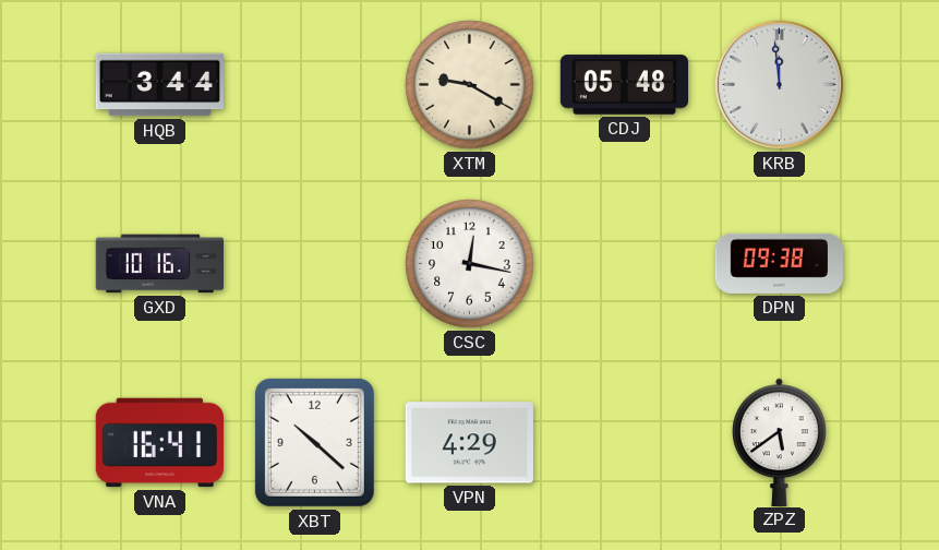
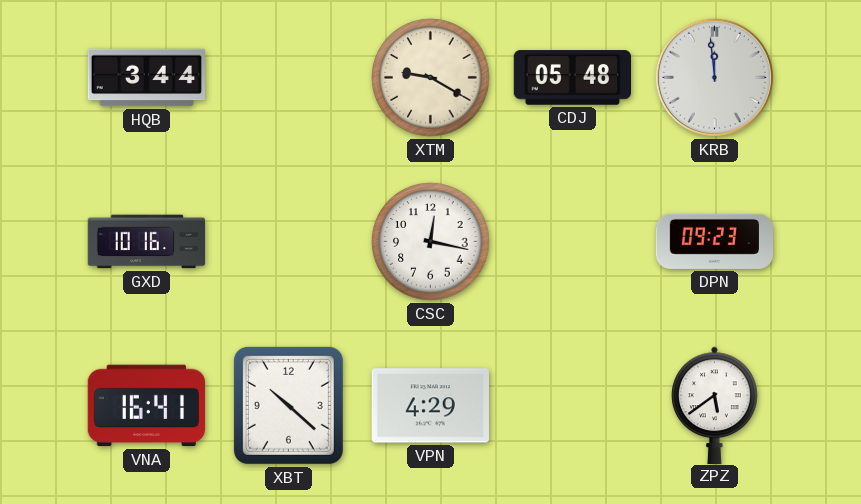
DPN: 09:38 -> 09:23 (714, 241)
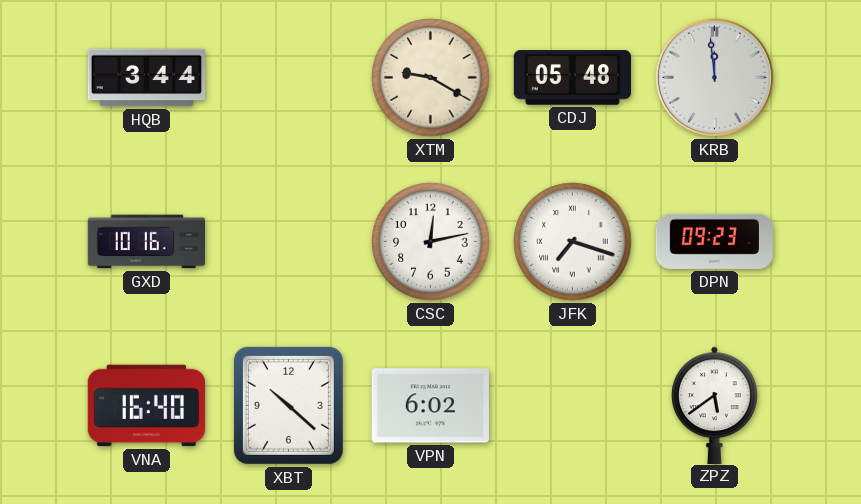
CSC: 12:17 -> 12:13 (431, 242)
JFK: none -> 7:18 (573, 242)
VNA: 16:41 -> 16:40 (146, 406)
VPN: 4:29 -> 6:02 (430, 406)
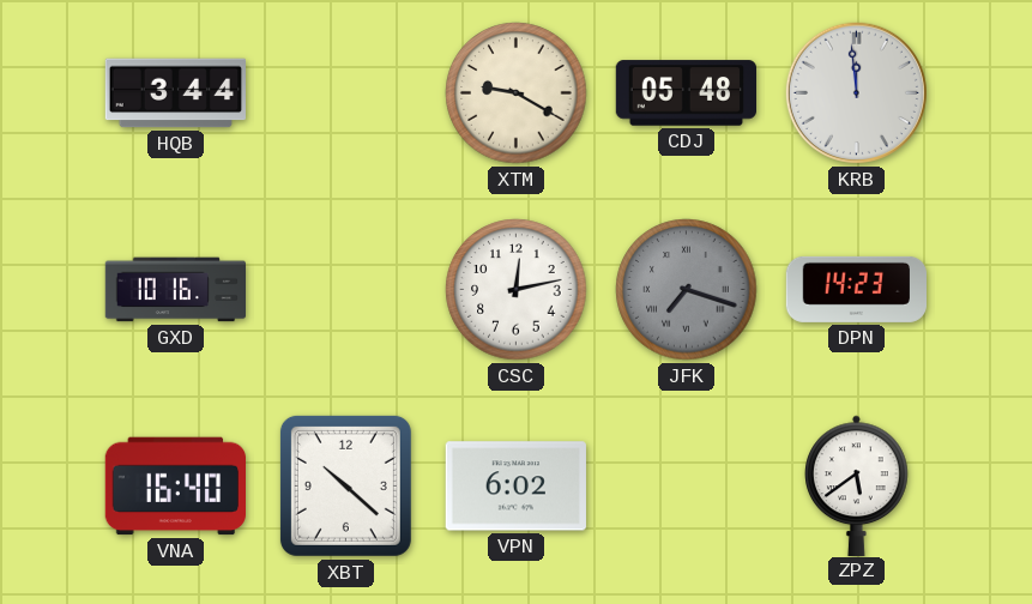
JFK dial: white -> grey (687, 290)
DPN: 09:23 -> 14:23 (856, 289)
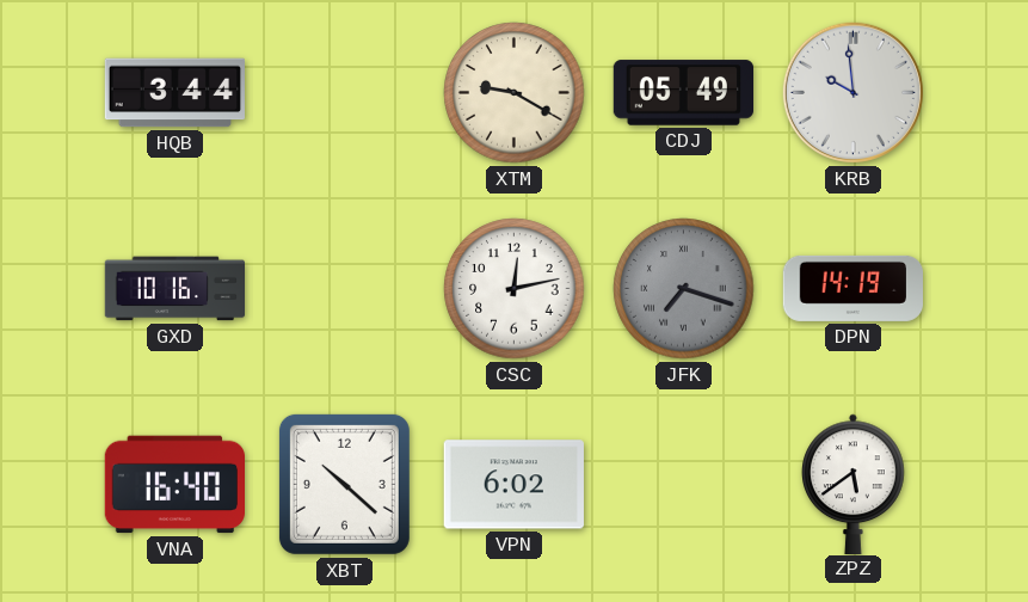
CDJ: 05:48 -> 05:49 (683, 93)
KRB: 11:59 -> 9:59 (852, 92)
DPN: 14:23 -> 14:19 (852, 288)
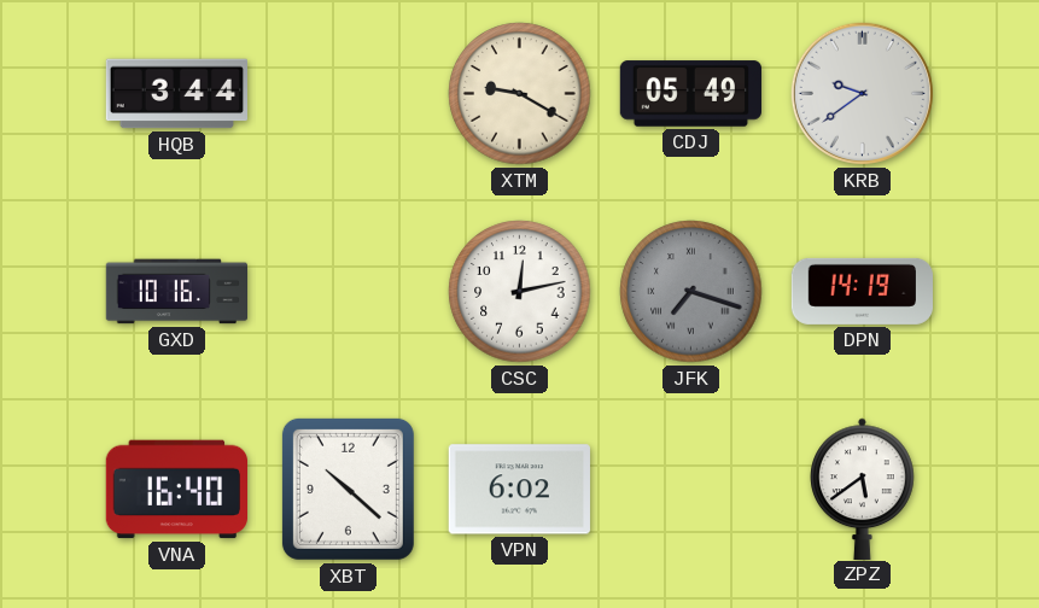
KRB: 9:59 -> 9:39 (862, 93)
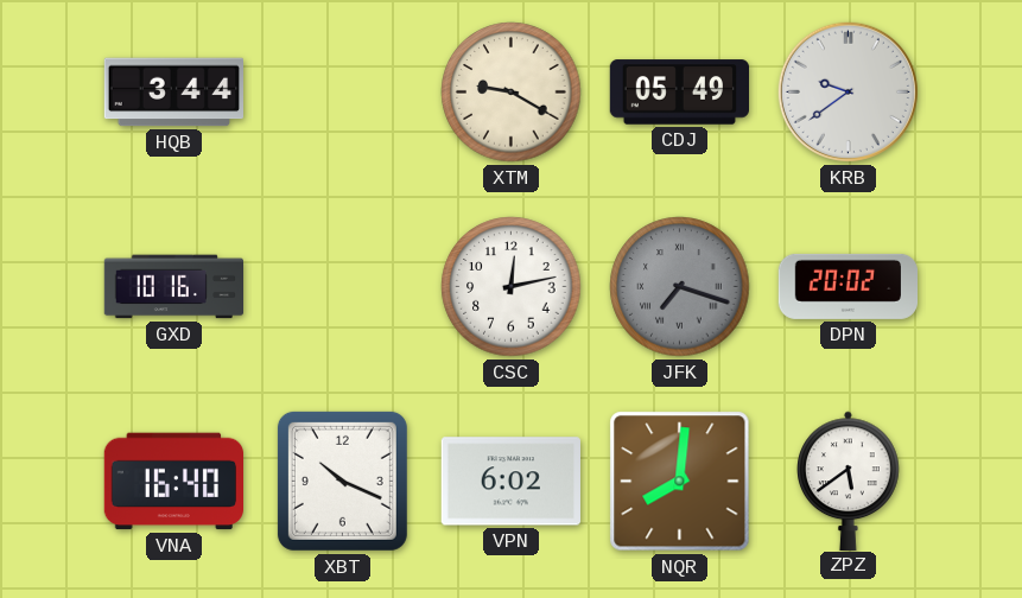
DPN: 14:19 -> 20:02 (848, 286)
XBT: 10:22 -> 10:19 (342, 481)
NQR: none -> 8:01 (680, 482)
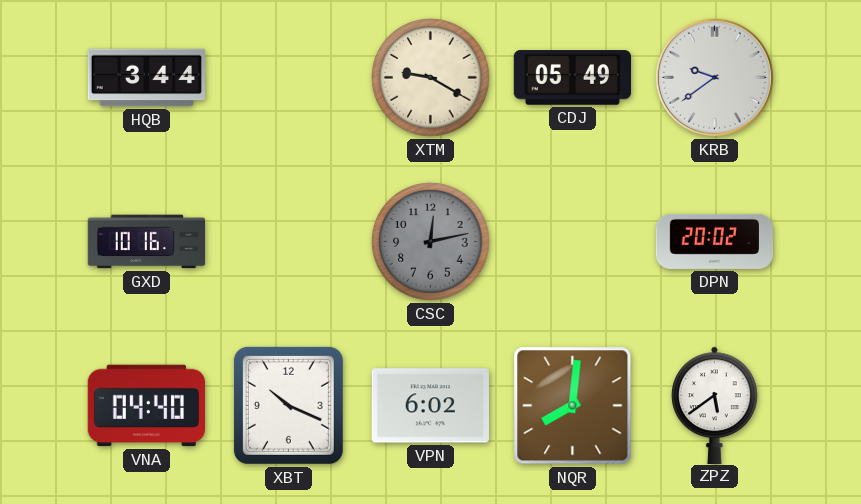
CSC dial: white -> grey (431, 242)
JFK: 7:18 -> none (680, 287)
VNA: 16:40 -> 04:40 (146, 406)
